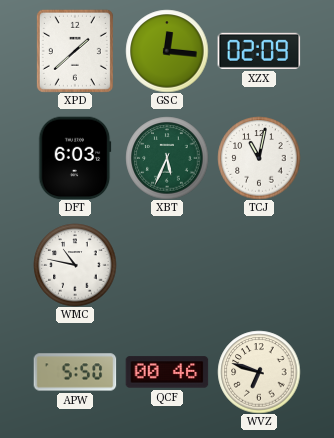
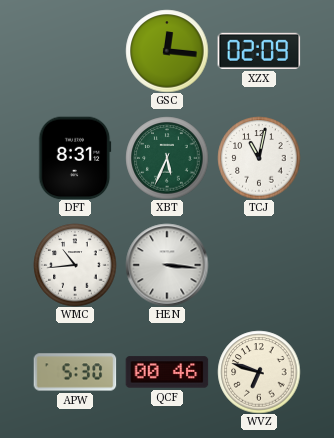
XPD: 1:38 -> none (75, 51)
DFT: 6:03 -> 8:31 (75, 158)
WMC: 10:47 -> 10:44 (75, 265)
HEN: none -> 3:16 (167, 265)
APW: 5:50 -> 5:30 (75, 372)
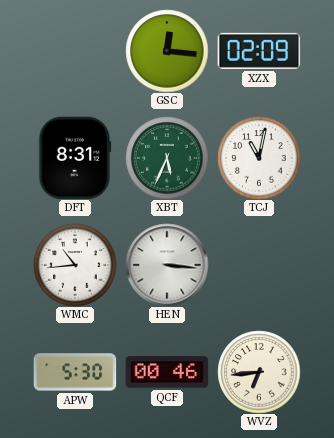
WVZ: 6:48 -> 6:44 (259, 372)
